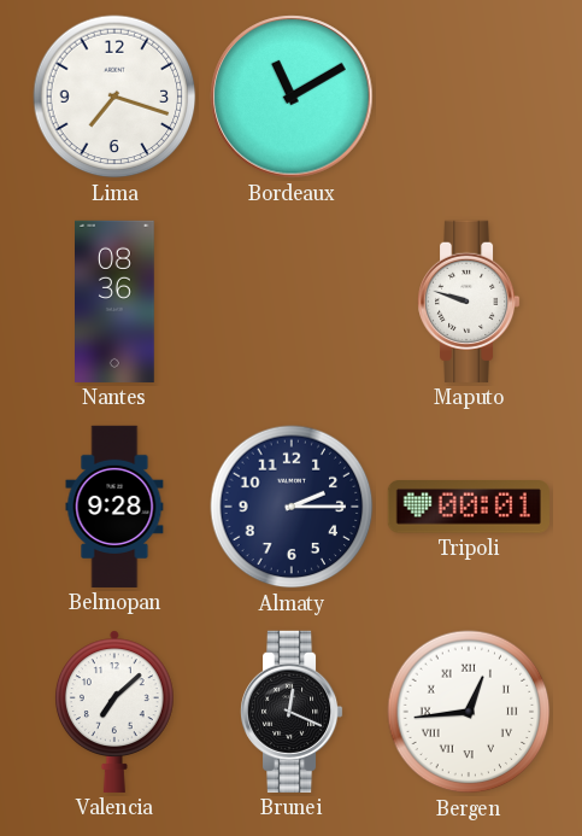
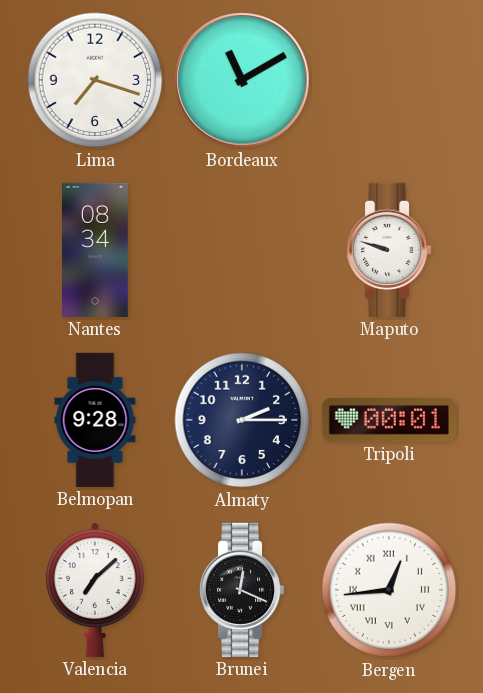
Nantes: 08:36 -> 08:34 (96, 250)
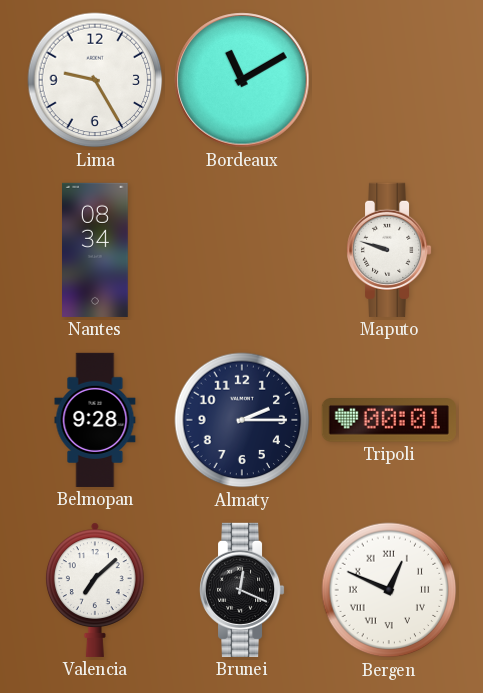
Lima: 7:18 -> 9:25 (95, 80)
Bergen: 12:44 -> 12:49 (389, 590)
